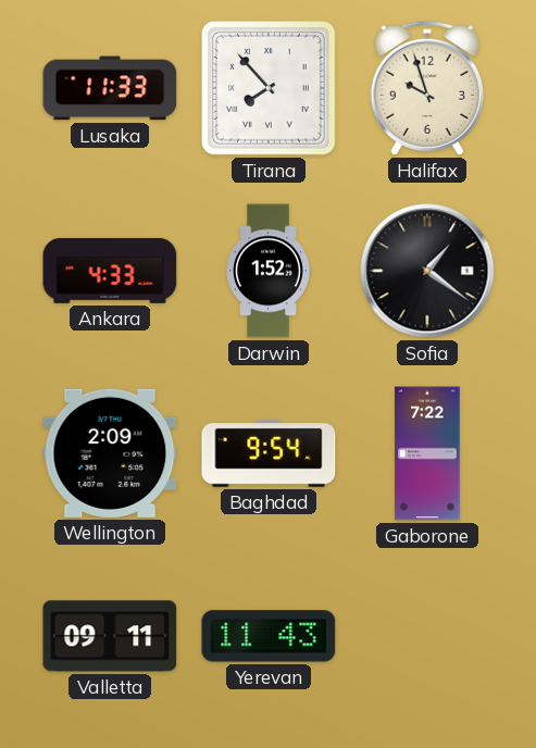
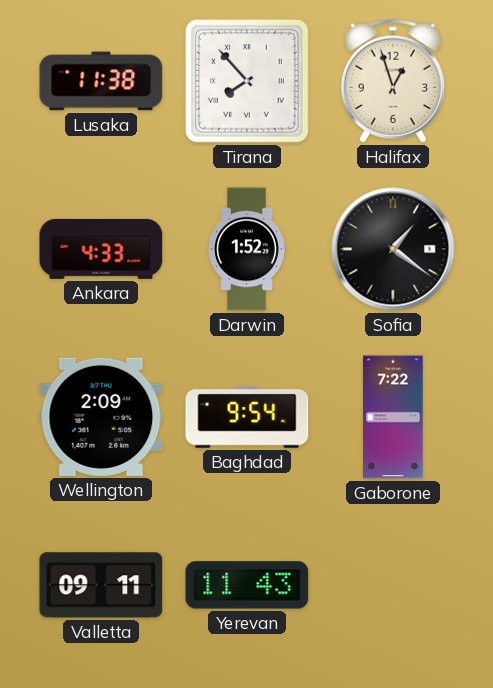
Lusaka: 11:33 -> 11:38 (101, 81)
Halifax: 9:57 -> 12:57 (393, 81)
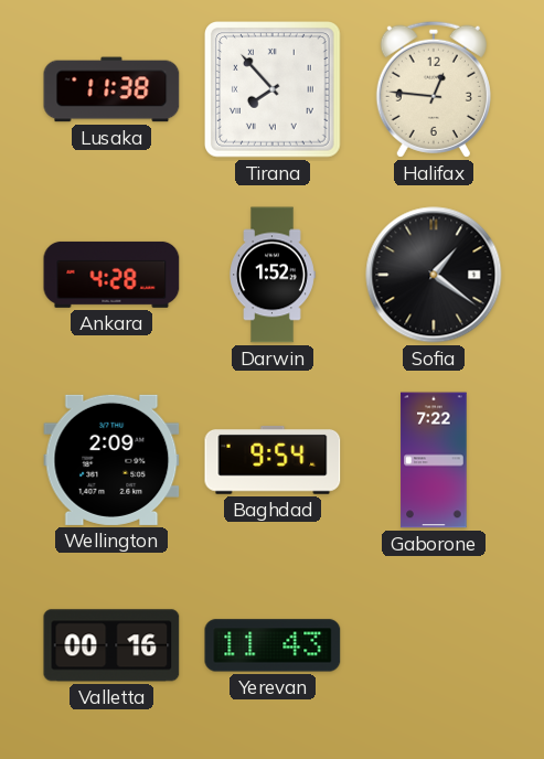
Halifax: 12:57 -> 12:46 (434, 89)
Ankara: 4:33 -> 4:28 (111, 275)
Valletta: 09:11 -> 00:16 (111, 645)
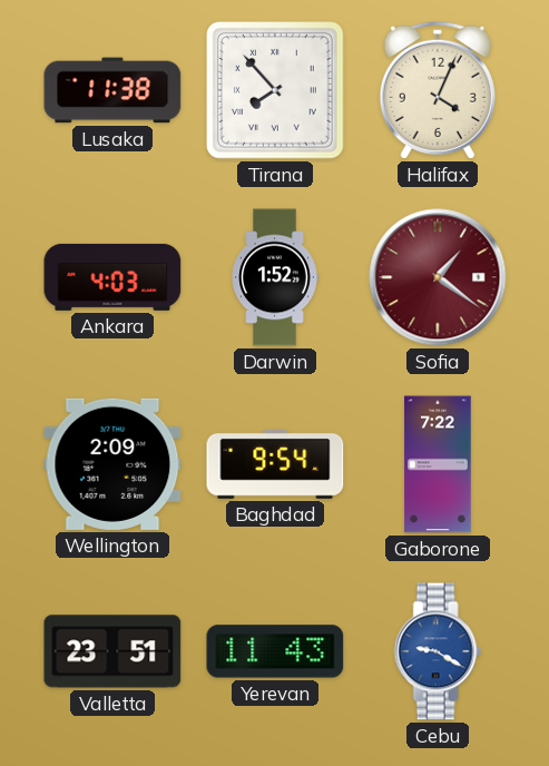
Halifax: 12:46 -> 4:04 (438, 90)
Ankara: 4:28 -> 4:03 (112, 277)
Sofia dial: black -> burgundy (438, 277)
Valletta: 00:16 -> 23:51 (112, 651)
Cebu: none -> 9:20 (438, 651)
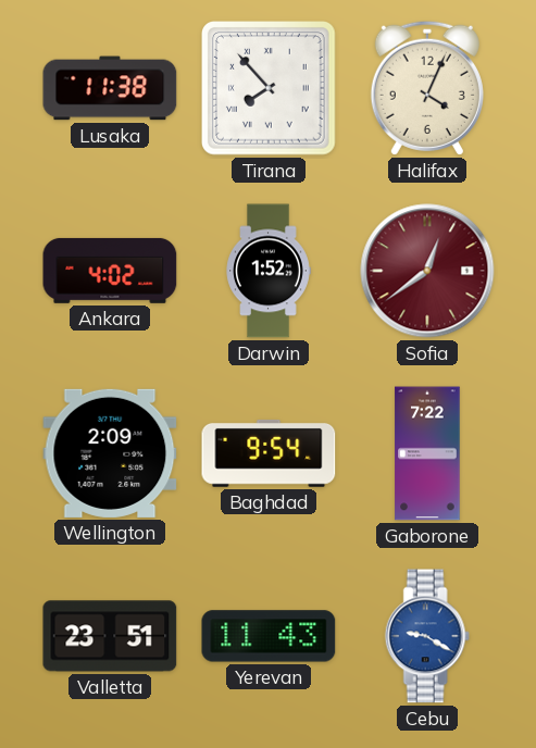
Ankara: 4:03 -> 4:02 (110, 271)
Sofia: 1:21 -> 12:39 (427, 271)
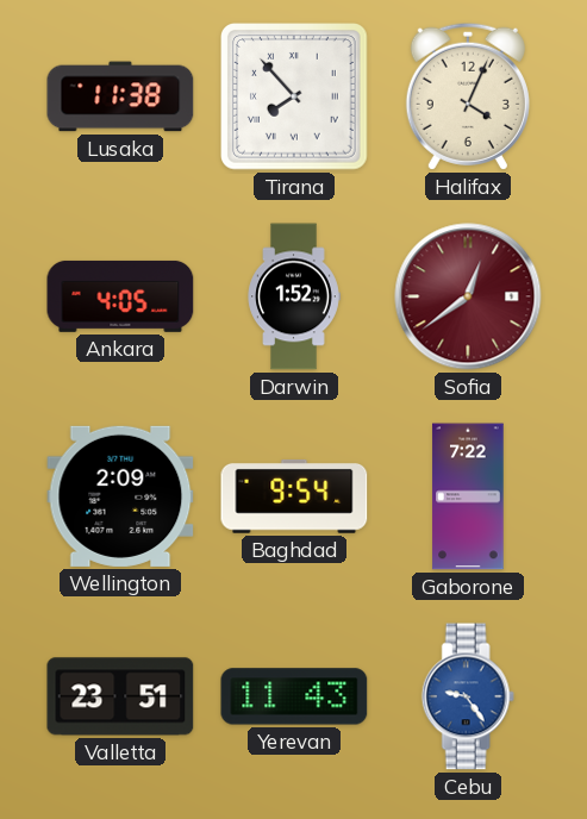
Ankara: 4:02 -> 4:05 (120, 296)
Cebu: 9:20 -> 9:24 (468, 696)
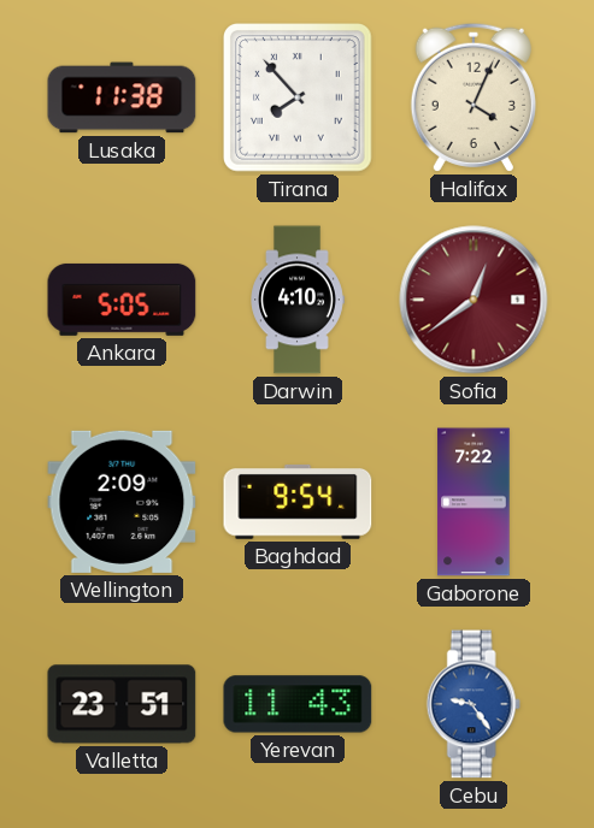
Ankara: 4:05 -> 5:05 (122, 300)
Darwin: 1:52 -> 4:10 (298, 300)
